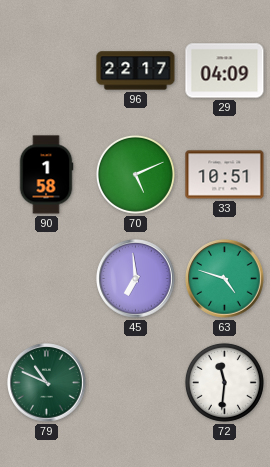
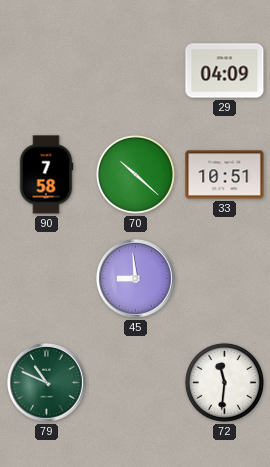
96: 22:17 -> none (136, 71)
90: 1:58 -> 7:58 (46, 175)
70: 5:11 -> 10:22 (135, 174)
45: 6:59 -> 8:59 (136, 279)
63: 4:48 -> none (225, 279)
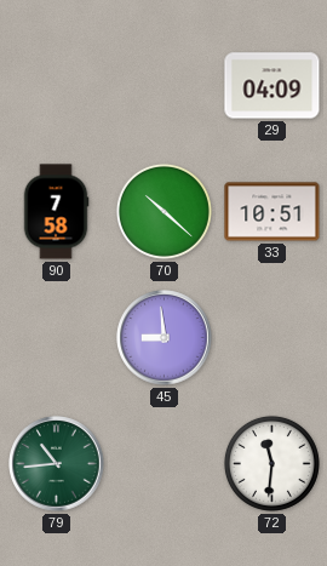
79: 10:49 -> 10:44 (57, 464)
